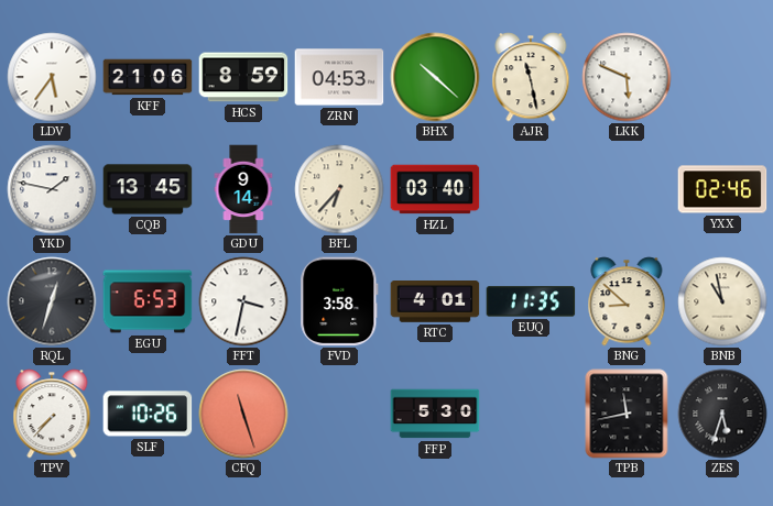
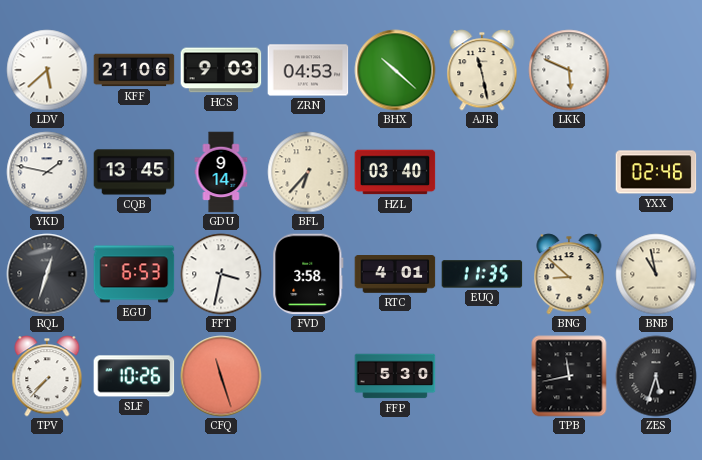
LDV: 5:36 -> 5:38 (47, 70)
HCS: 8:59 -> 9:03 (221, 70)
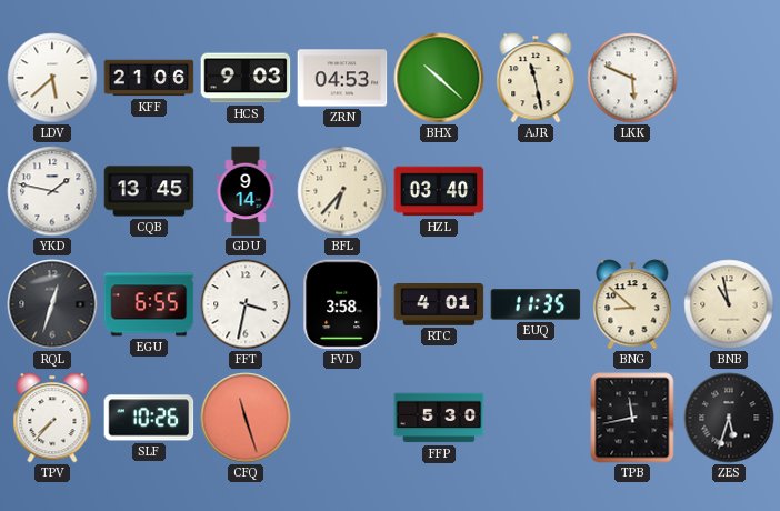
YXX: 02:46 -> none (656, 172)
EGU: 6:53 -> 6:55 (149, 304)
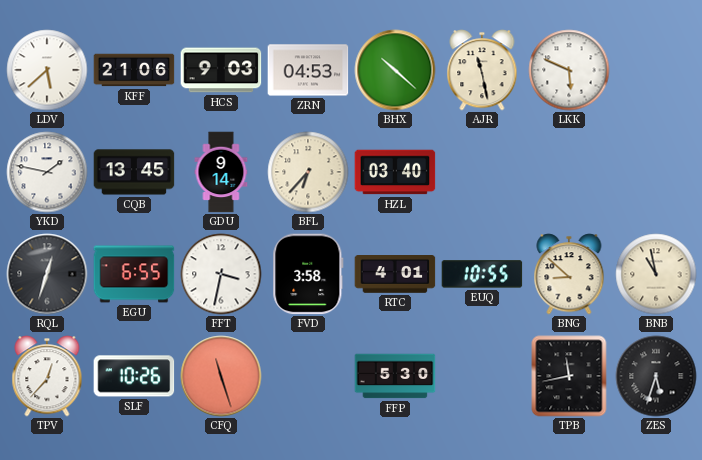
EUQ: 11:35 -> 10:55 (482, 274)
TPV: 7:37 -> 12:37 (47, 376)
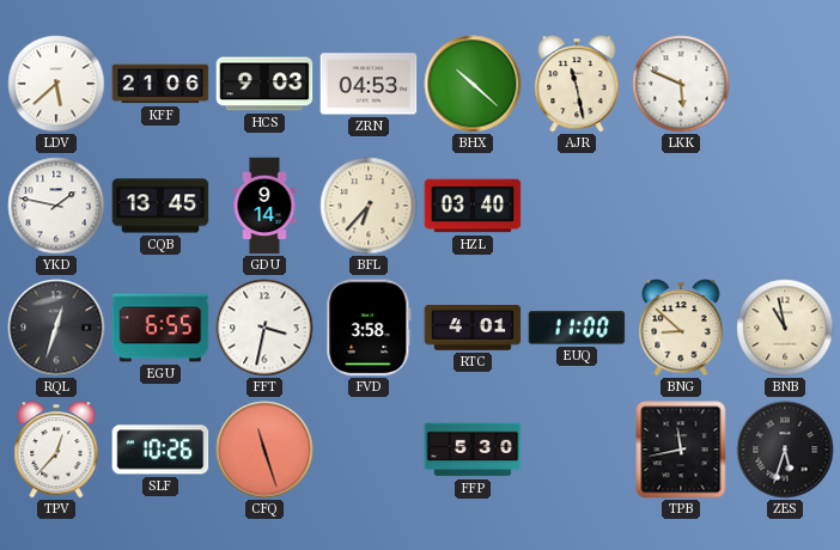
EUQ: 10:55 -> 11:00 (577, 328)
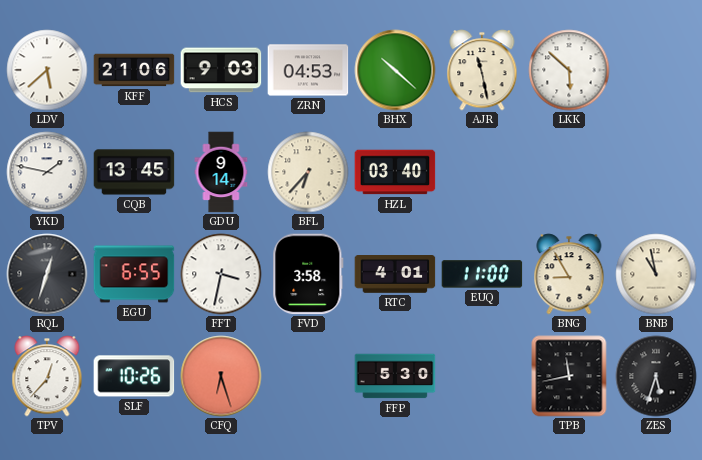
LKK: 5:49 -> 5:52 (569, 70)
BNG: 8:52 -> 8:55 (569, 274)
CFQ: 11:27 -> 6:27 (221, 376)
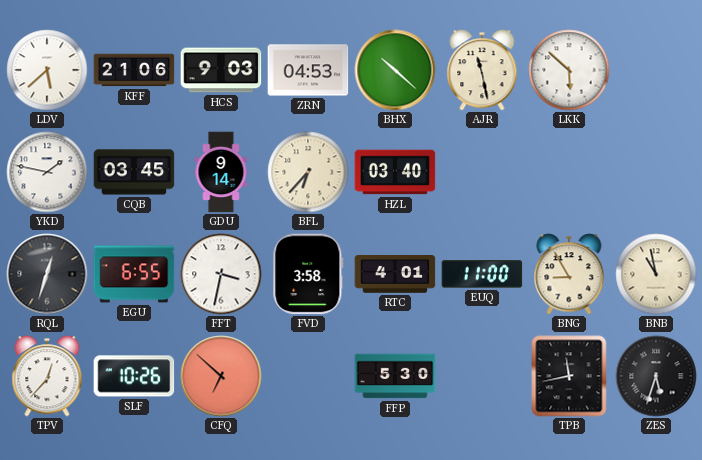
CQB: 13:45 -> 03:45 (134, 172)
CFQ: 6:27 -> 6:52 (221, 376)
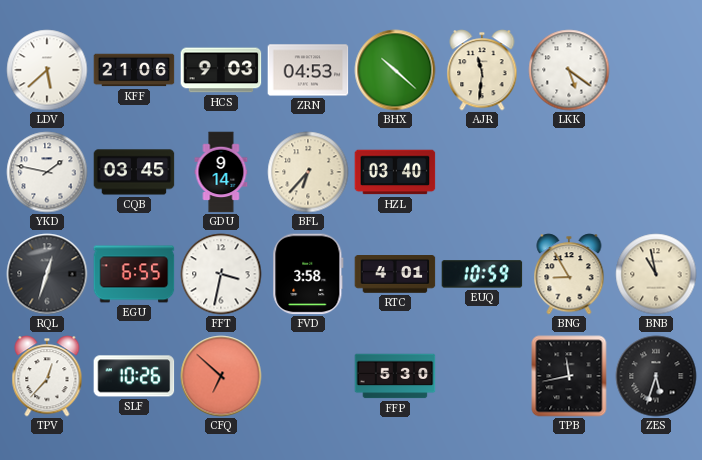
AJR: 11:28 -> 11:31 (482, 70)
LKK: 5:52 -> 5:21 (569, 70)
EUQ: 11:00 -> 10:59 (482, 274)
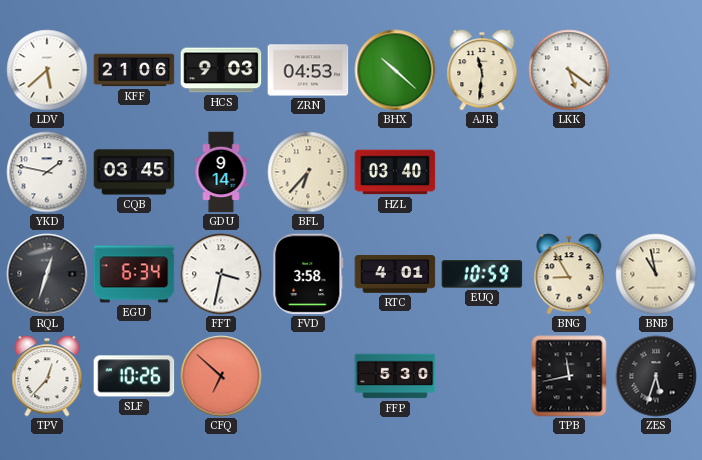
EGU: 6:55 -> 6:34 (134, 274)
